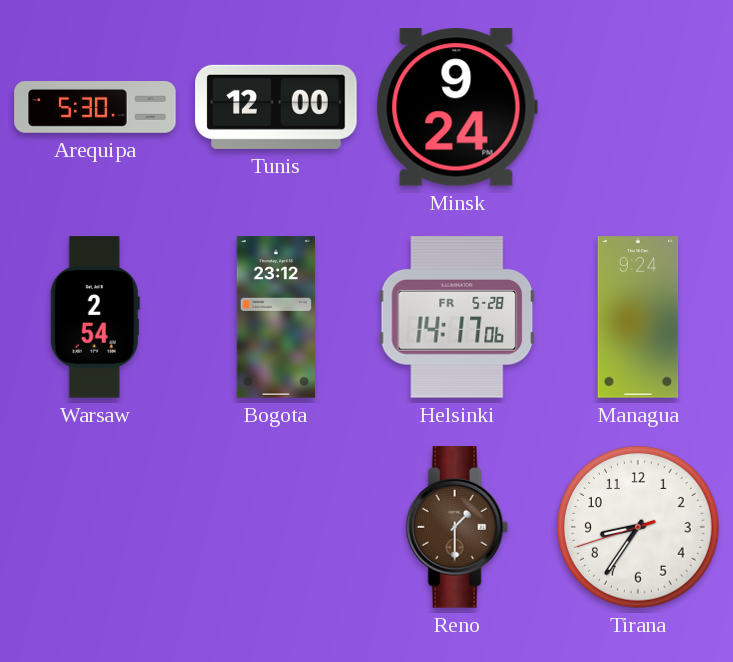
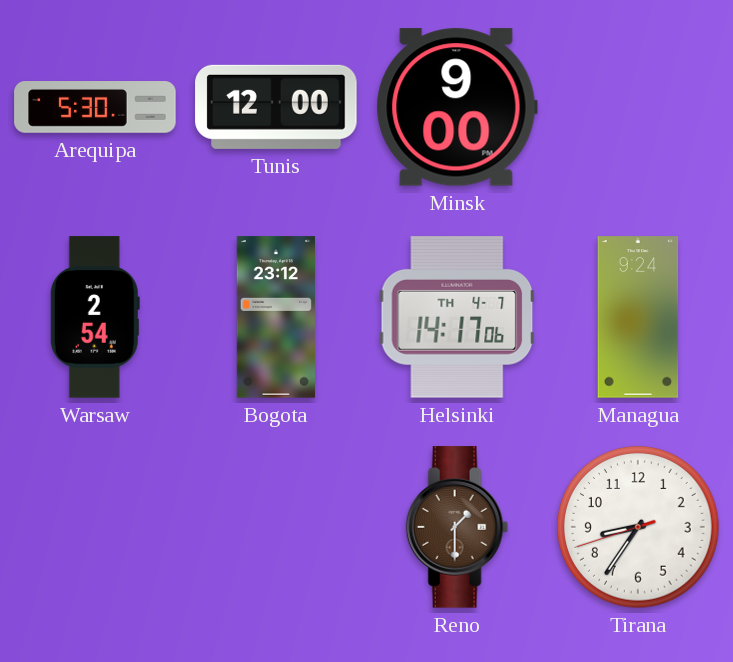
Minsk: 9:24 -> 9:00 (457, 107)
Helsinki date: FR 5-28 -> TH 4-7 (457, 317)
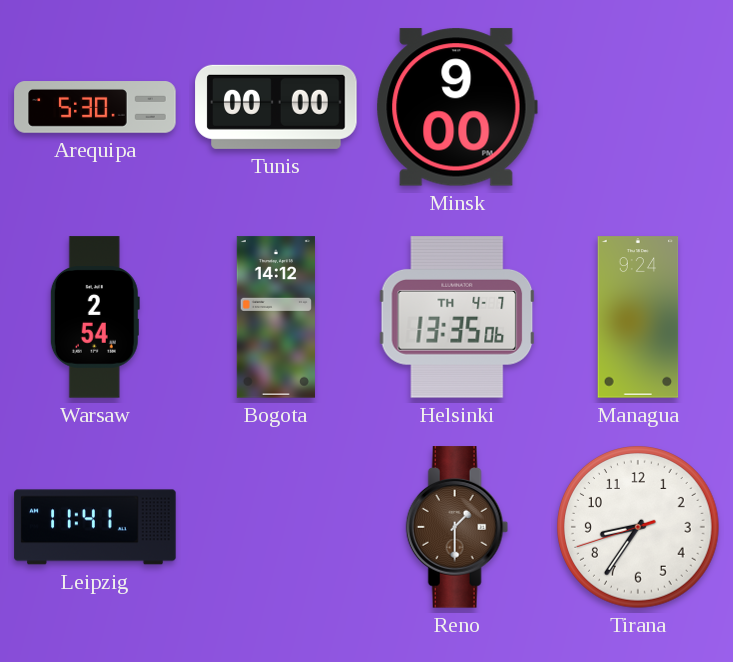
Tunis: 12:00 -> 00:00 (276, 107)
Bogota: 23:12 -> 14:12 (276, 317)
Helsinki: 14:17 -> 13:35 (457, 317)
Leipzig: none -> 11:41 (95, 527)
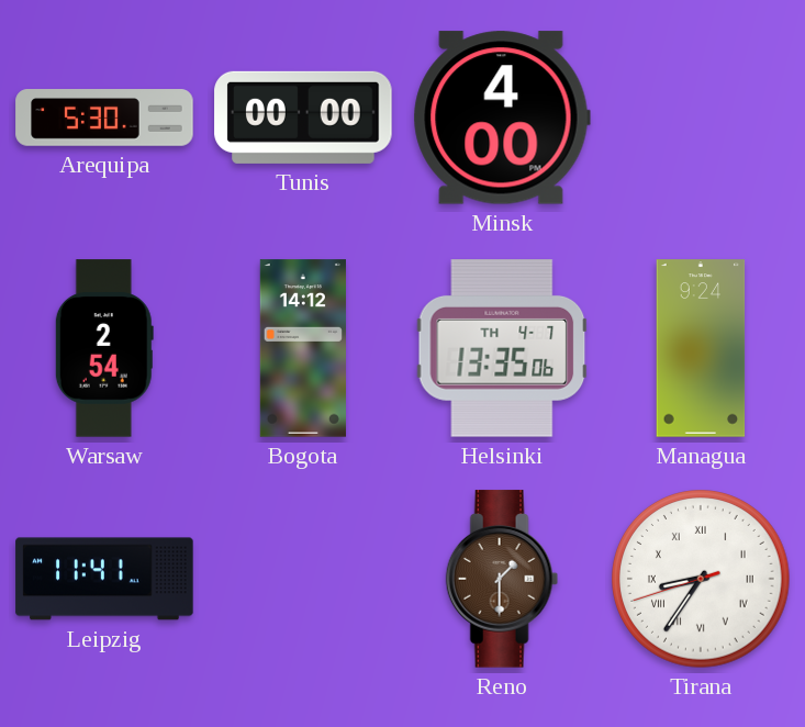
Minsk: 9:00 -> 4:00 (502, 118)
Tirana numerals: Arabic -> Roman (702, 580)
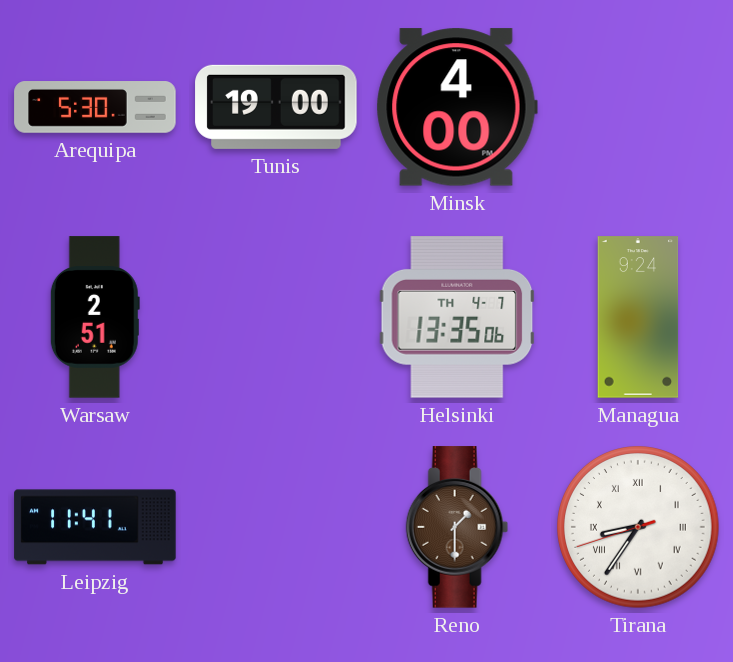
Tunis: 00:00 -> 19:00 (276, 107)
Warsaw: 2:54 -> 2:51 (95, 317)
Bogota: 14:12 -> none (303, 348)
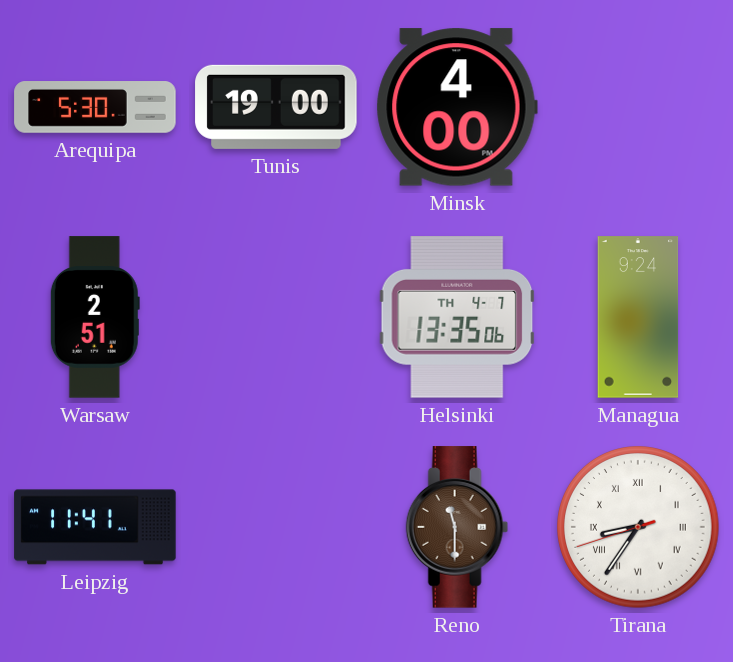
Reno: 1:30 -> 11:30 (457, 527)
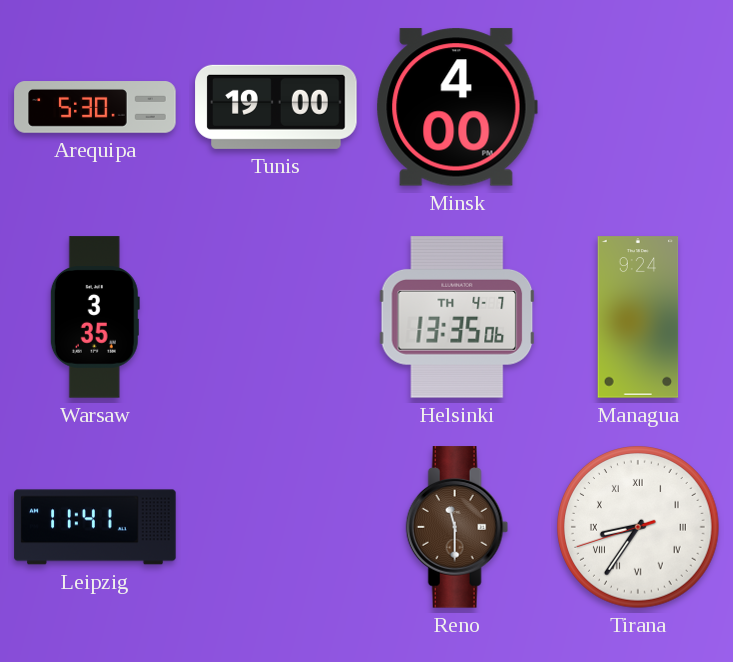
Warsaw: 2:51 -> 3:35 (95, 317)
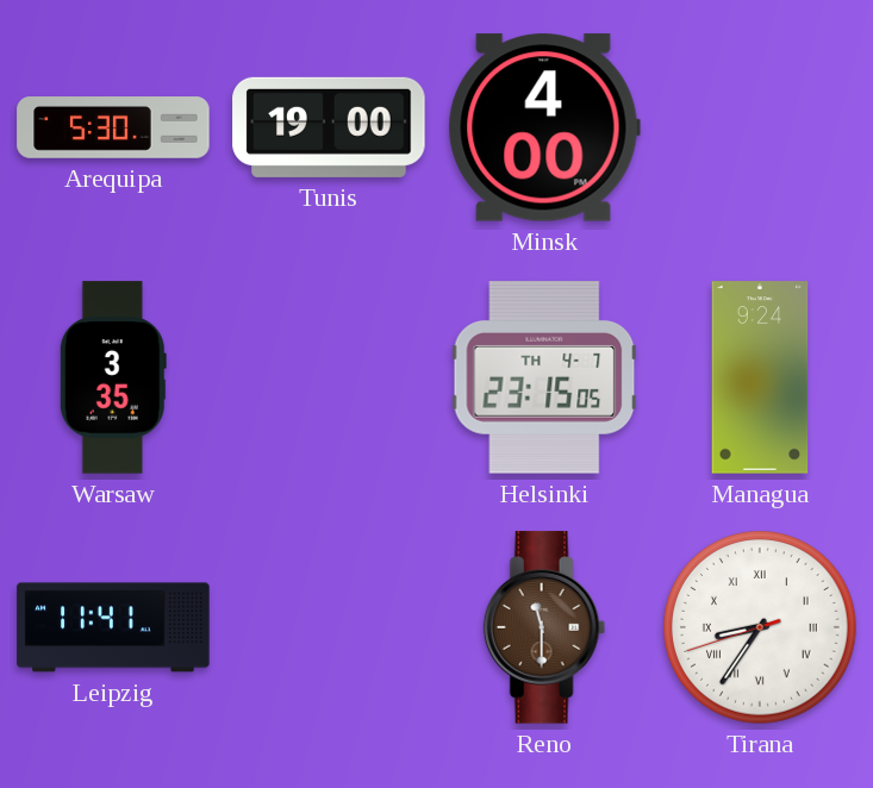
Helsinki: 13:35 -> 23:15 (544, 377)
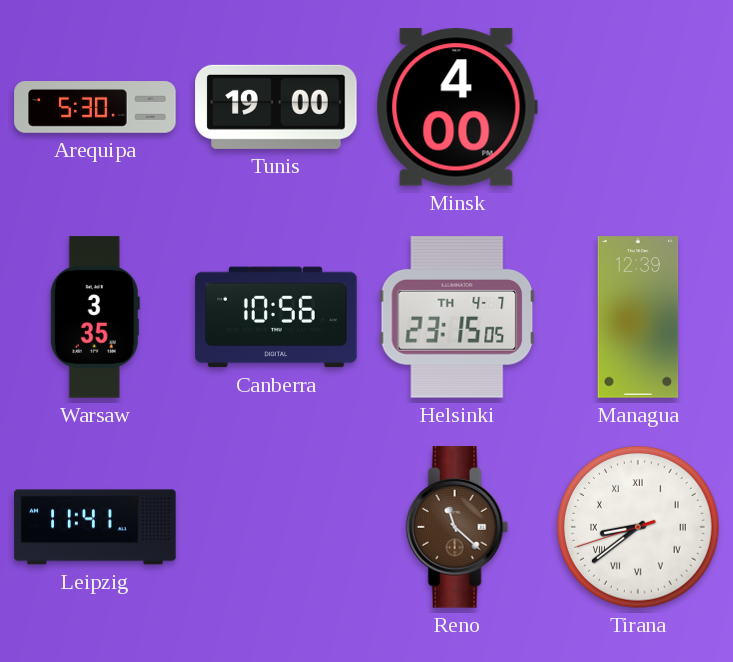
Canberra: none -> 10:56 (276, 317)
Managua: 9:24 -> 12:39 (638, 317)
Reno: 11:30 -> 11:22 (457, 527)
Tirana: 8:35 -> 8:38 (639, 528)
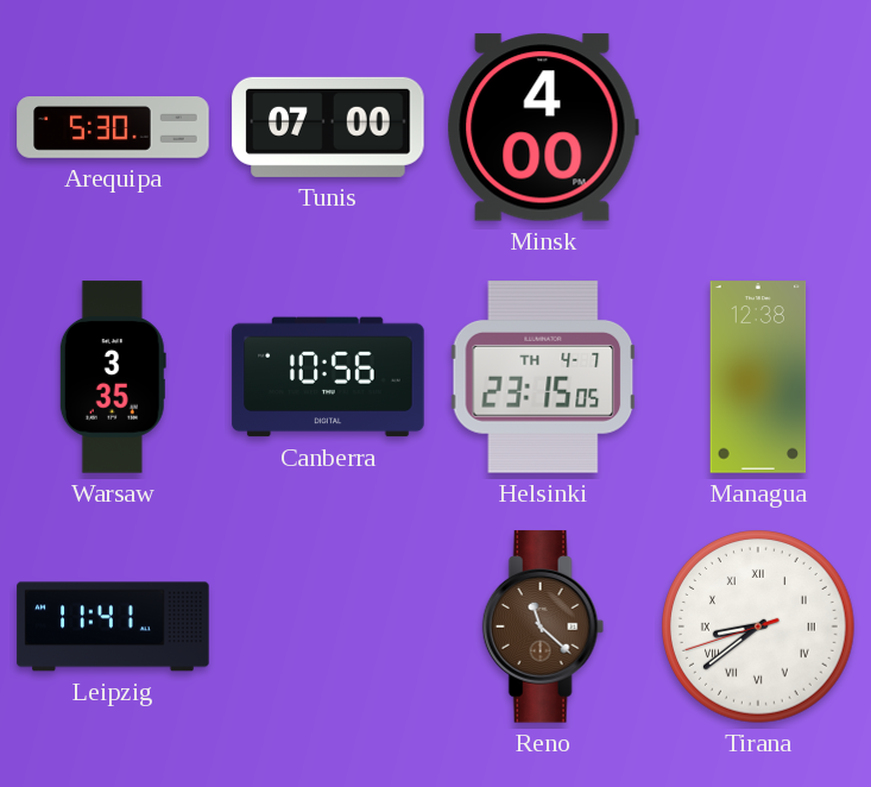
Tunis: 19:00 -> 07:00 (328, 127)
Managua: 12:39 -> 12:38 (758, 377)
